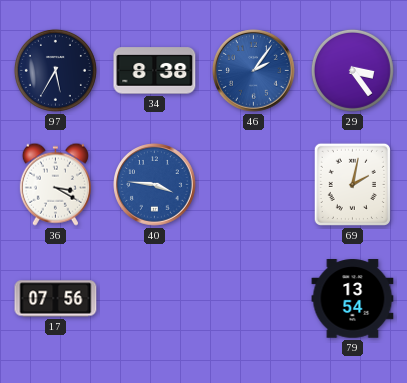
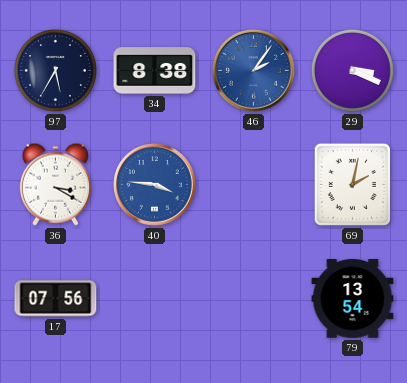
29: 3:24 -> 3:19 (352, 70)
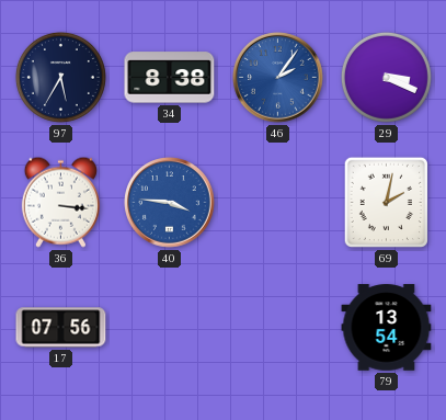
36: 3:20 -> 3:16 (60, 202)
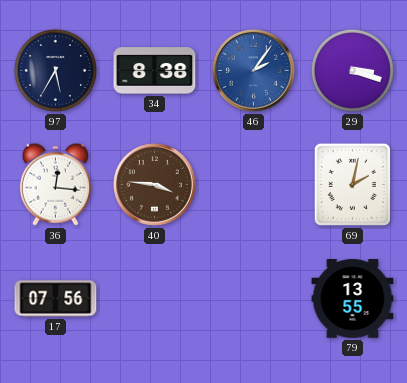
29: 3:19 -> 3:18 (352, 70)
36: 3:16 -> 12:16 (55, 184)
40 dial: blue -> brown (155, 185)
79: 13:54 -> 13:55 (353, 299)
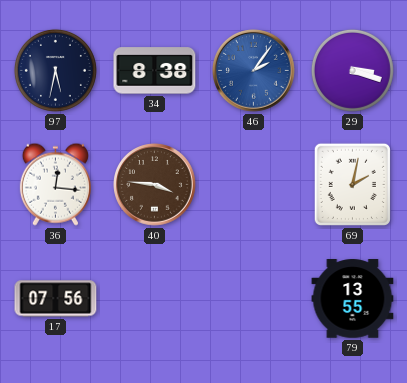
97: 5:35 -> 5:32 (55, 70)
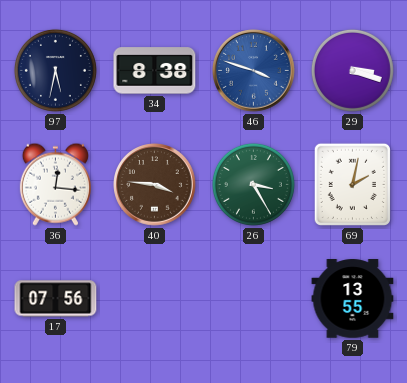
46: 2:06 -> 3:48 (254, 71)
26: none -> 3:25 (253, 184)
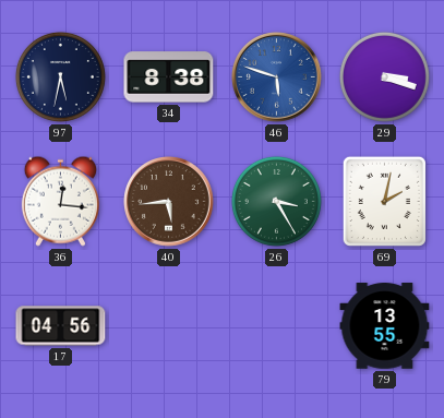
46: 3:48 -> 5:48 (277, 77)
40: 3:46 -> 5:44 (169, 202)
17: 07:56 -> 04:56 (61, 326)
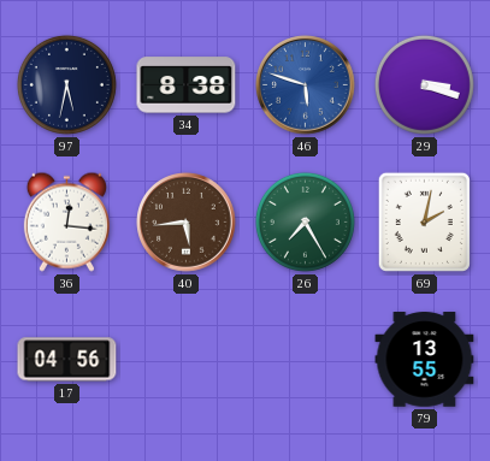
26: 3:25 -> 7:25 (305, 221)
